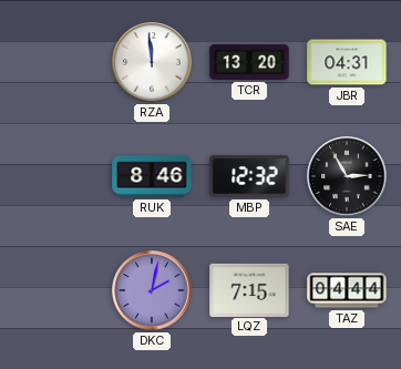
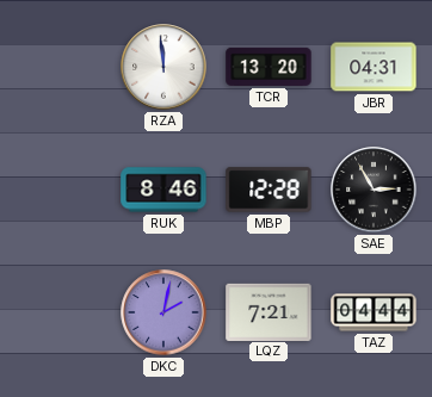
MBP: 12:32 -> 12:28 (269, 190)
LQZ: 7:15 -> 7:21 (269, 311)
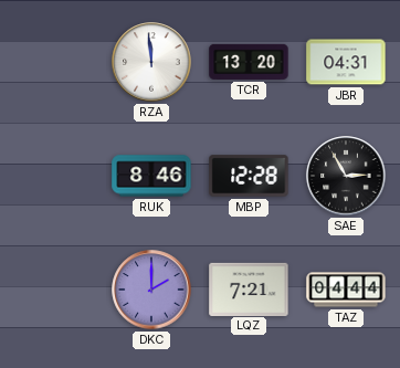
DKC: 2:02 -> 2:00 (151, 290)
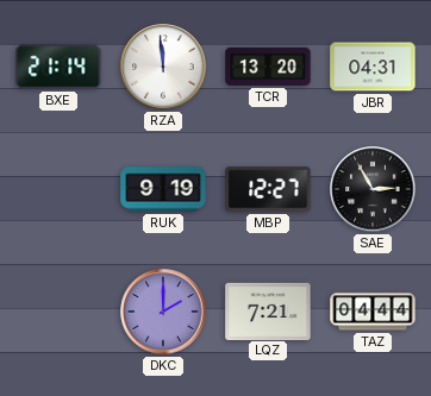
BXE: none -> 21:14 (58, 67)
RUK: 8:46 -> 9:19 (163, 189)
MBP: 12:28 -> 12:27 (268, 189)
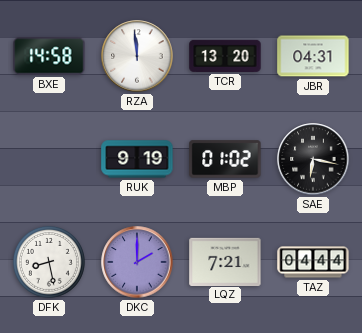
BXE: 21:14 -> 14:58 (49, 56)
MBP: 12:27 -> 01:02 (225, 159)
SAE: 2:55 -> 6:17 (313, 159)
DFK: none -> 8:28 (49, 262)
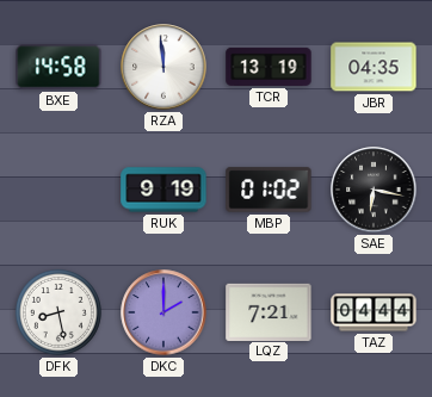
TCR: 13:20 -> 13:19 (269, 67)
JBR: 04:31 -> 04:35 (374, 67)
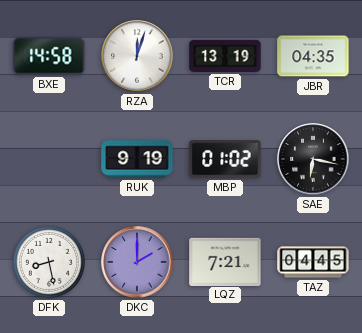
RZA: 11:59 -> 12:03 (137, 56)
TAZ: 04:44 -> 04:45 (313, 262)
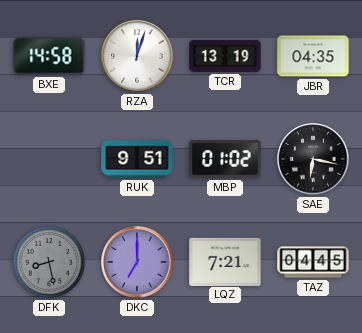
RUK: 9:19 -> 9:51 (137, 159)
DFK dial: white -> grey (49, 262)
DKC: 2:00 -> 7:00 (137, 262)
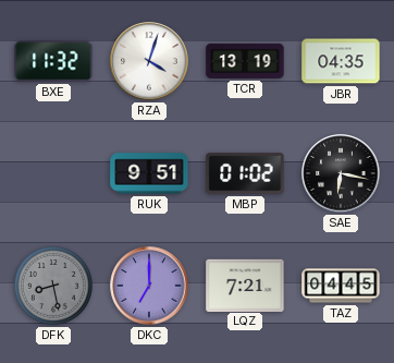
BXE: 14:58 -> 11:32 (53, 61)
RZA: 12:03 -> 4:03 (149, 61)
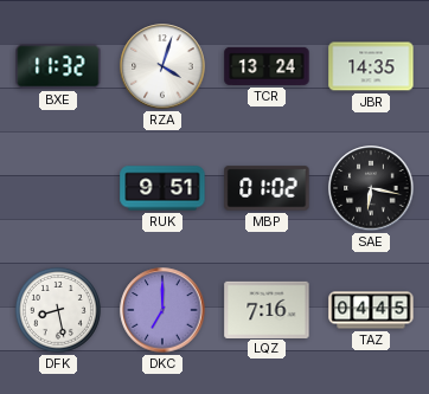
TCR: 13:19 -> 13:24 (267, 66)
JBR: 04:35 -> 14:35 (371, 66)
DFK dial: grey -> white (58, 310)
LQZ: 7:21 -> 7:16 (267, 309)
